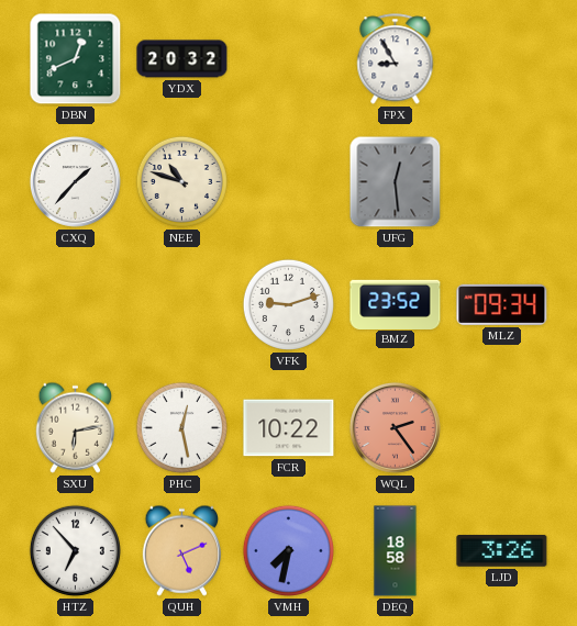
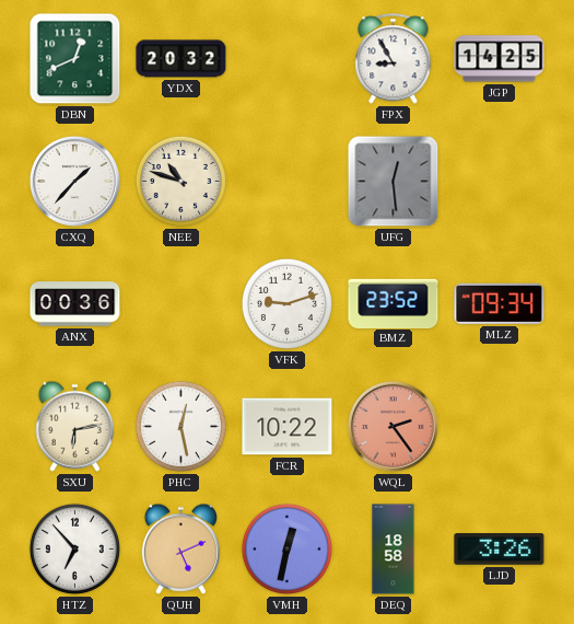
JGP: none -> 14:25 (500, 59)
ANX: none -> 00:36 (75, 304)
VMH: 7:32 -> 12:32 (286, 548)
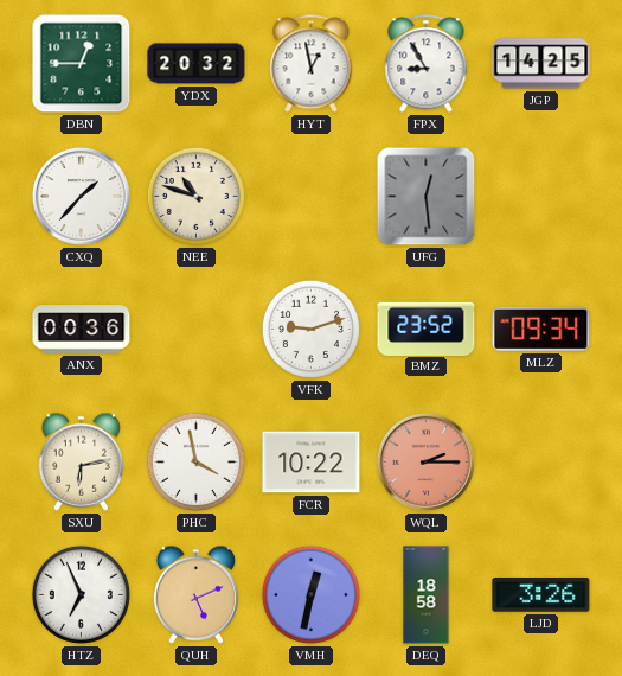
DBN: 12:41 -> 12:45 (82, 64)
HYT: none -> 12:58 (312, 64)
PHC: 12:28 -> 3:58 (195, 461)
WQL: 2:24 -> 2:15 (425, 461)
HTZ: 6:53 -> 6:56 (81, 594)
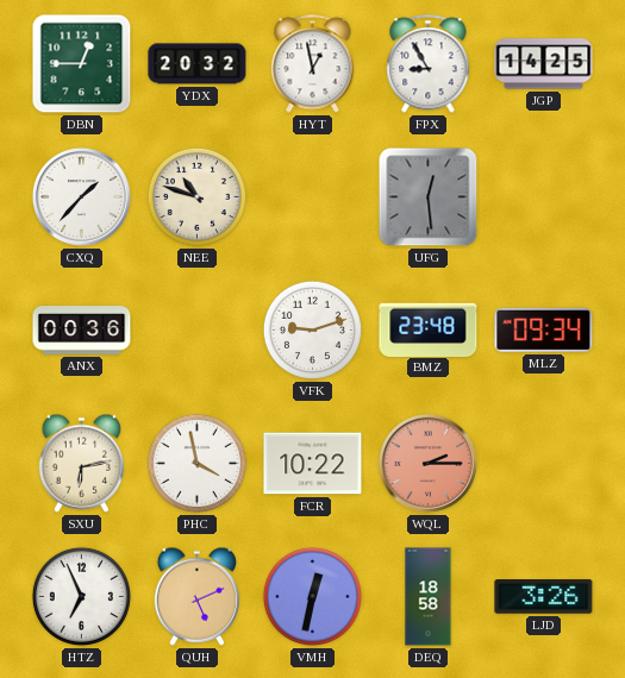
BMZ: 23:52 -> 23:48 (429, 329)
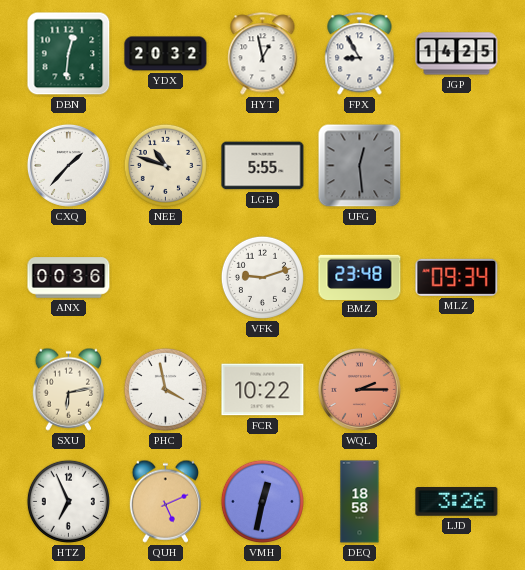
DBN: 12:45 -> 12:31 (69, 54)
LGB: none -> 5:55 (263, 166)
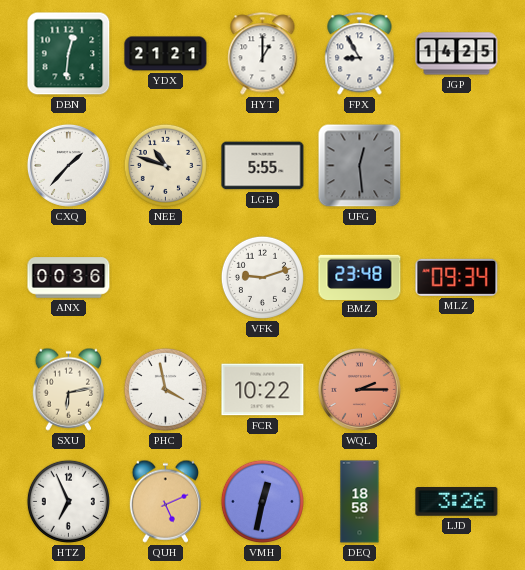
YDX: 20:32 -> 21:21 (166, 54)
HYT: 12:58 -> 1:00 (263, 54)
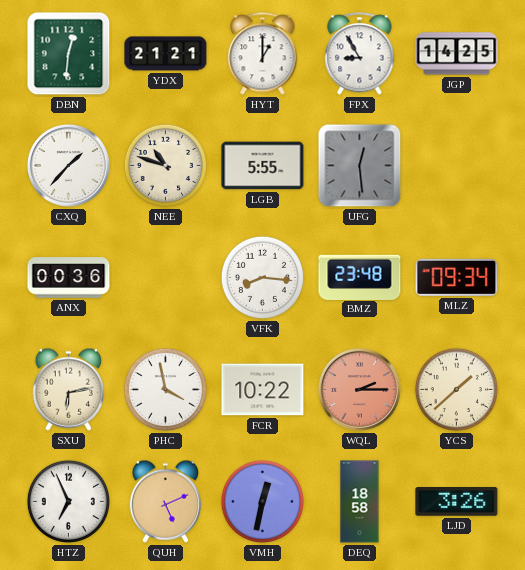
VFK: 9:12 -> 8:16 (262, 277)
YCS: none -> 1:38 (456, 389)
